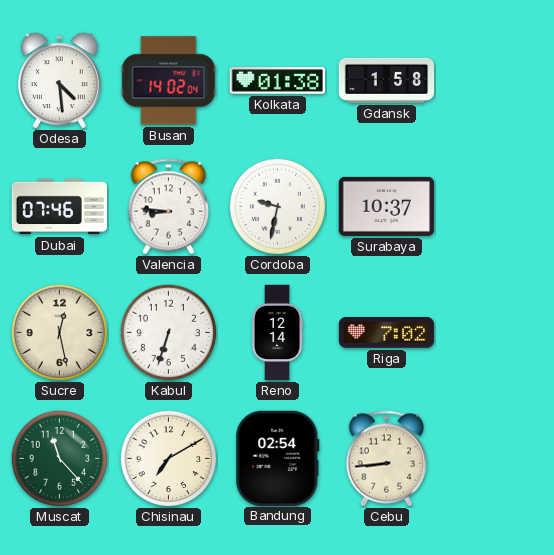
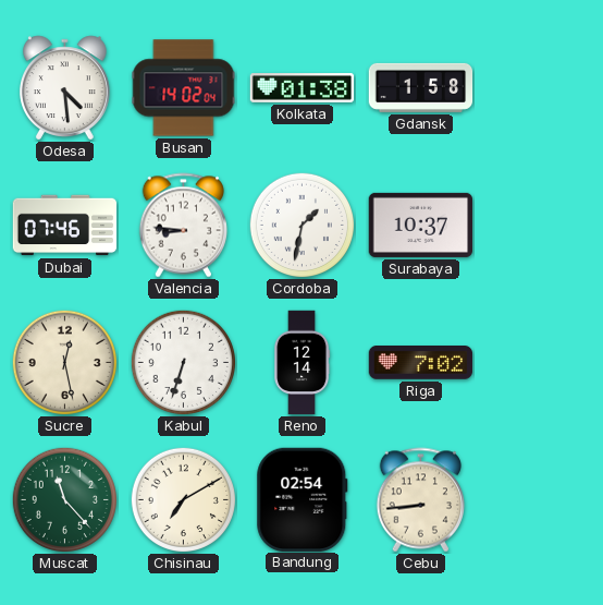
Cordoba: 9:32 -> 1:32 (301, 225)
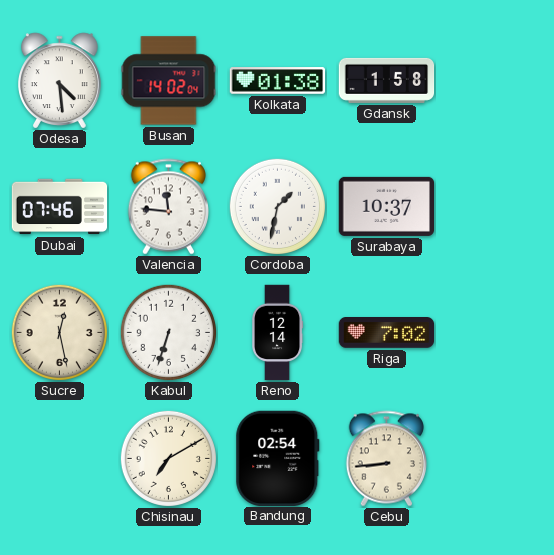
Valencia: 8:46 -> 11:46 (168, 207)
Muscat: 11:23 -> none (64, 499)
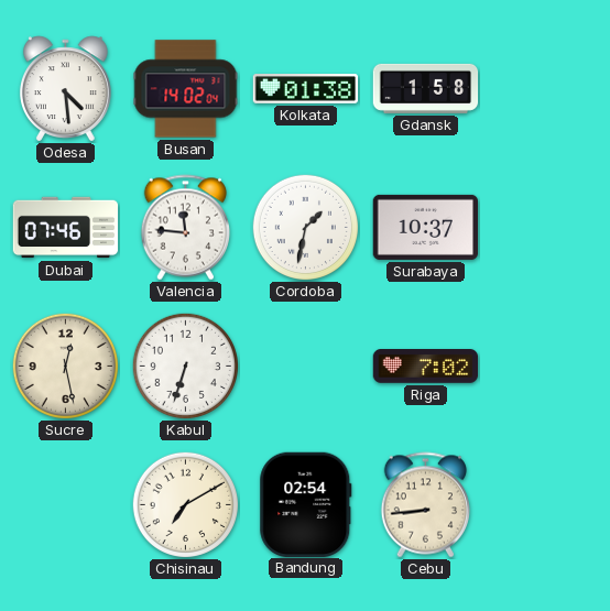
Reno: 12:14 -> none (278, 333)
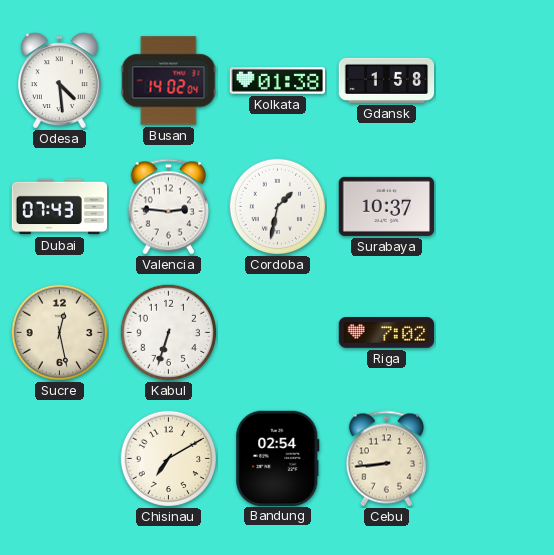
Dubai: 07:46 -> 07:43 (60, 207)
Valencia: 11:46 -> 2:46 (168, 207)
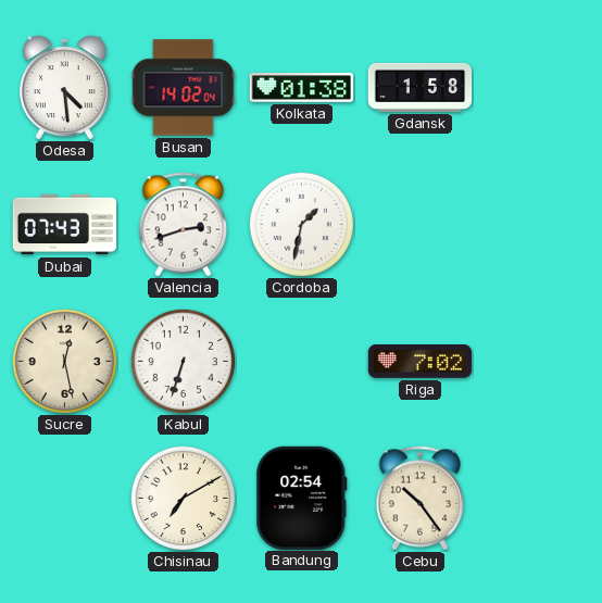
Valencia: 2:46 -> 2:42 (183, 225)
Surabaya: 10:37 -> none (387, 206)
Cebu: 8:44 -> 10:24 (419, 499)
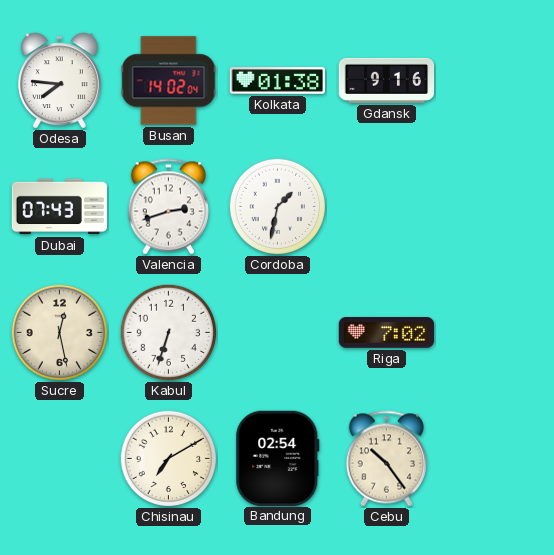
Odesa: 4:29 -> 7:46 (59, 80)
Gdansk: 1:58 -> 9:16 (387, 80)
